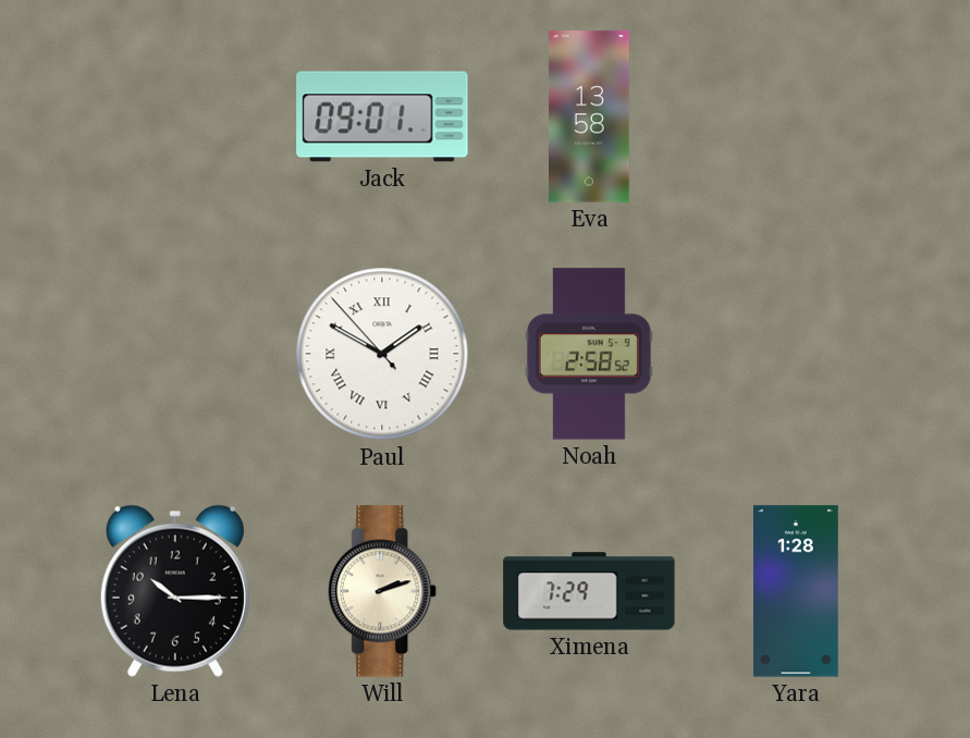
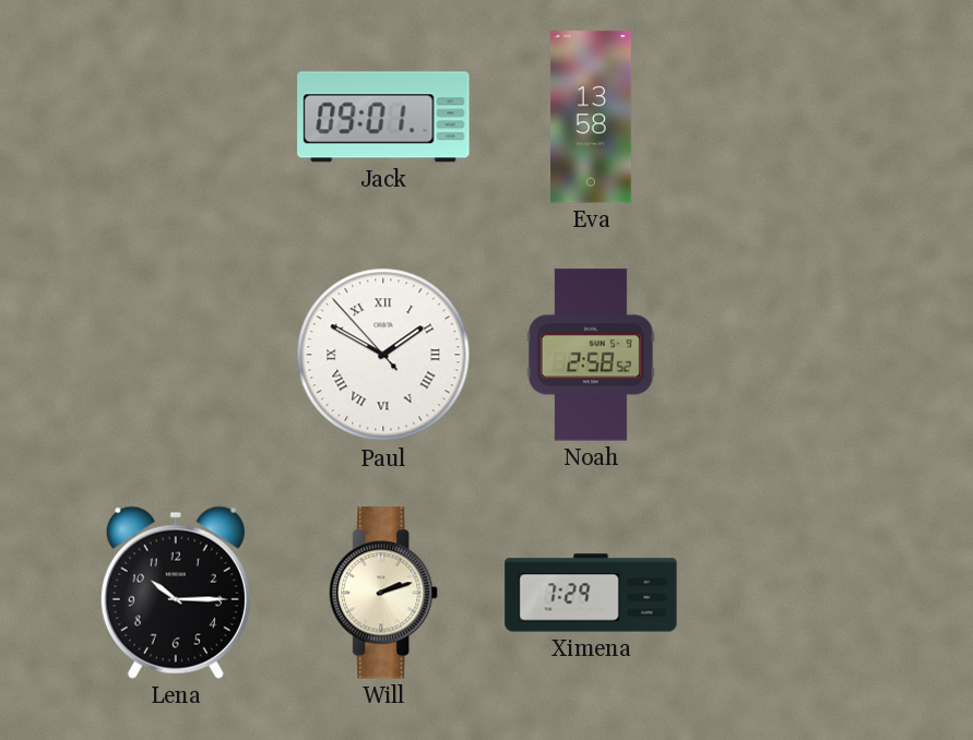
Yara: 1:28 -> none (796, 591)
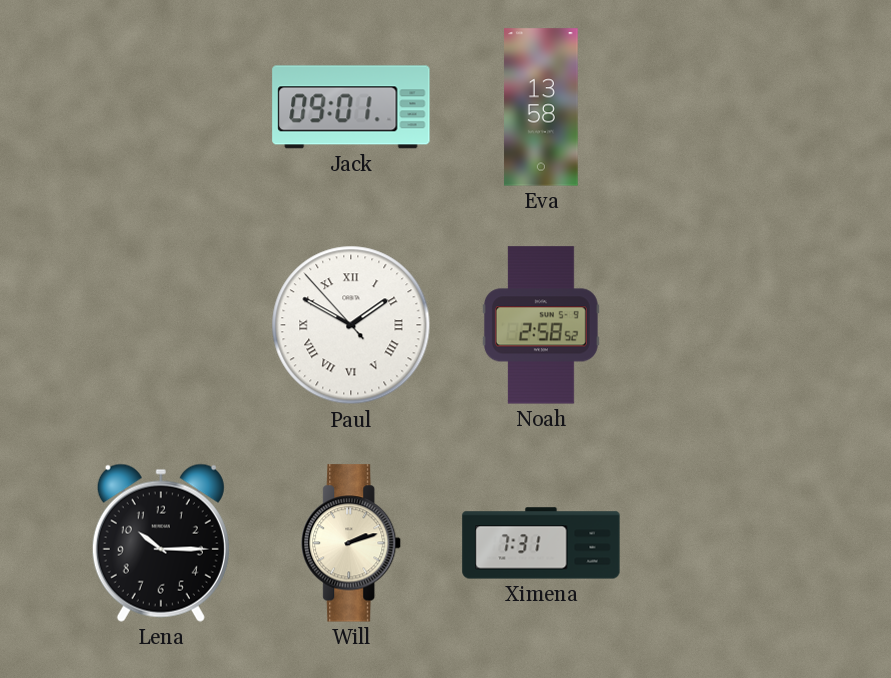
Ximena: 7:29 -> 7:31 (541, 543)
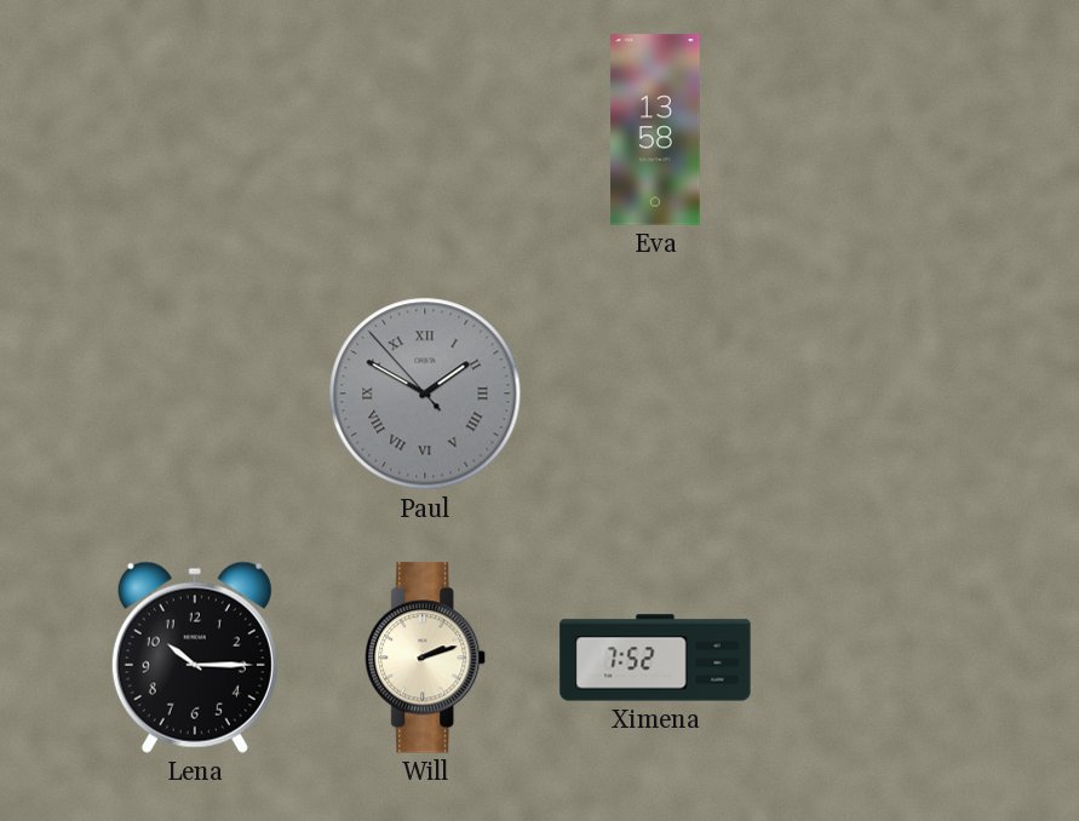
Jack: 09:01 -> none (351, 107)
Paul dial: white -> grey (425, 394)
Noah: 2:58 -> none (541, 325)
Ximena: 7:31 -> 7:52 (655, 658)
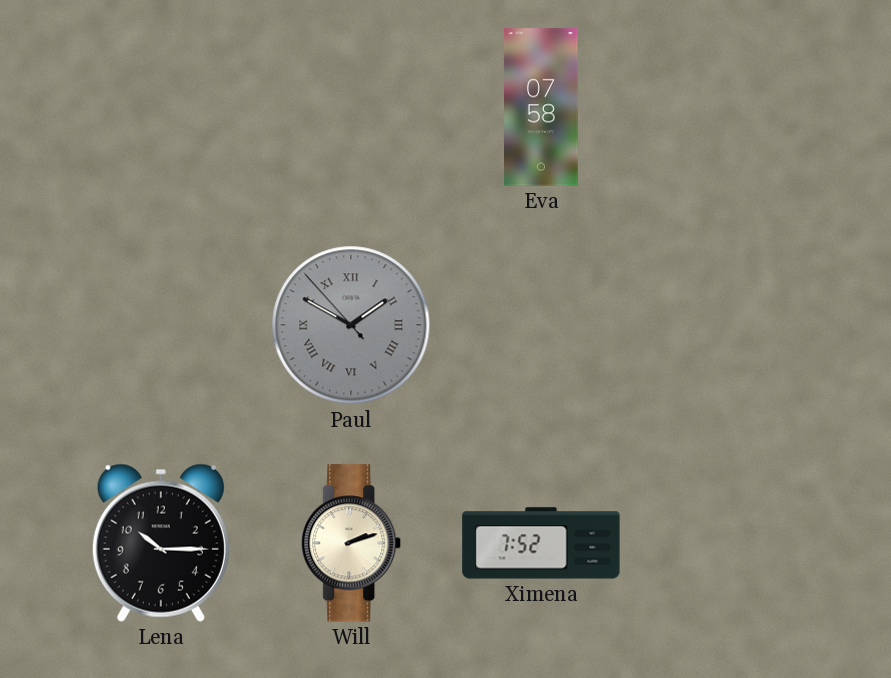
Eva: 13:58 -> 07:58 (541, 107)
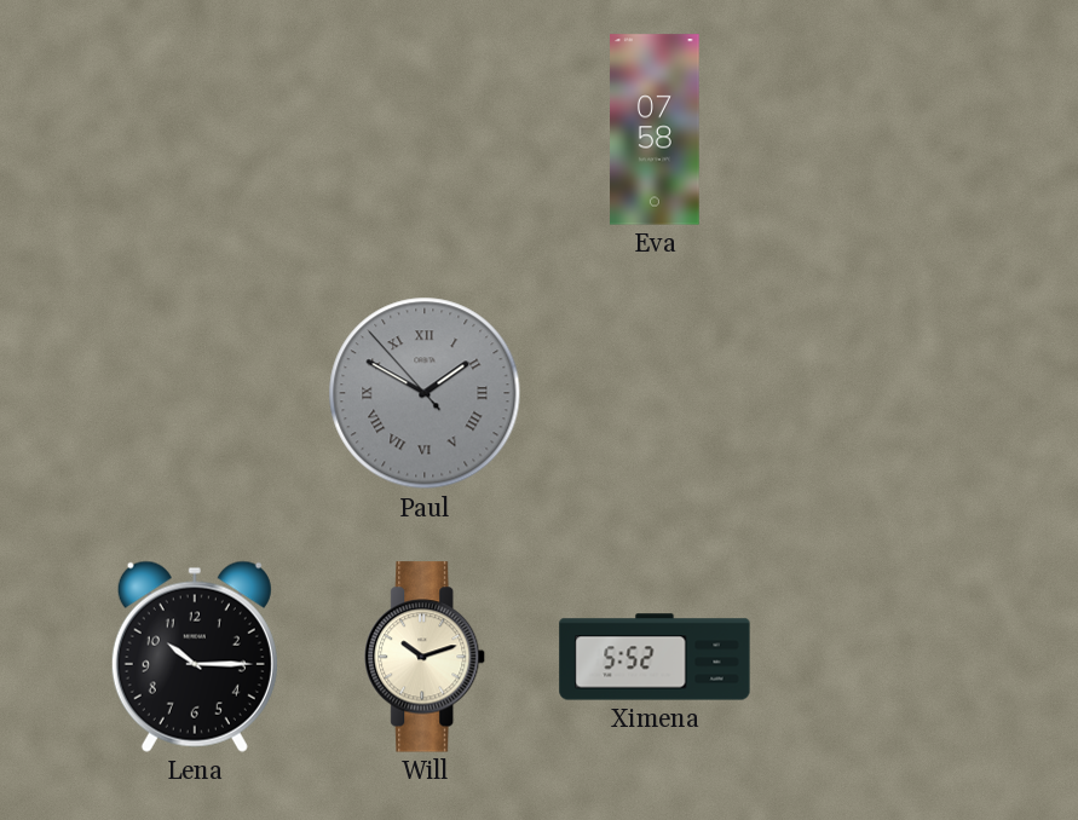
Will: 2:12 -> 10:12 (426, 657)
Ximena: 7:52 -> 5:52 (655, 657)
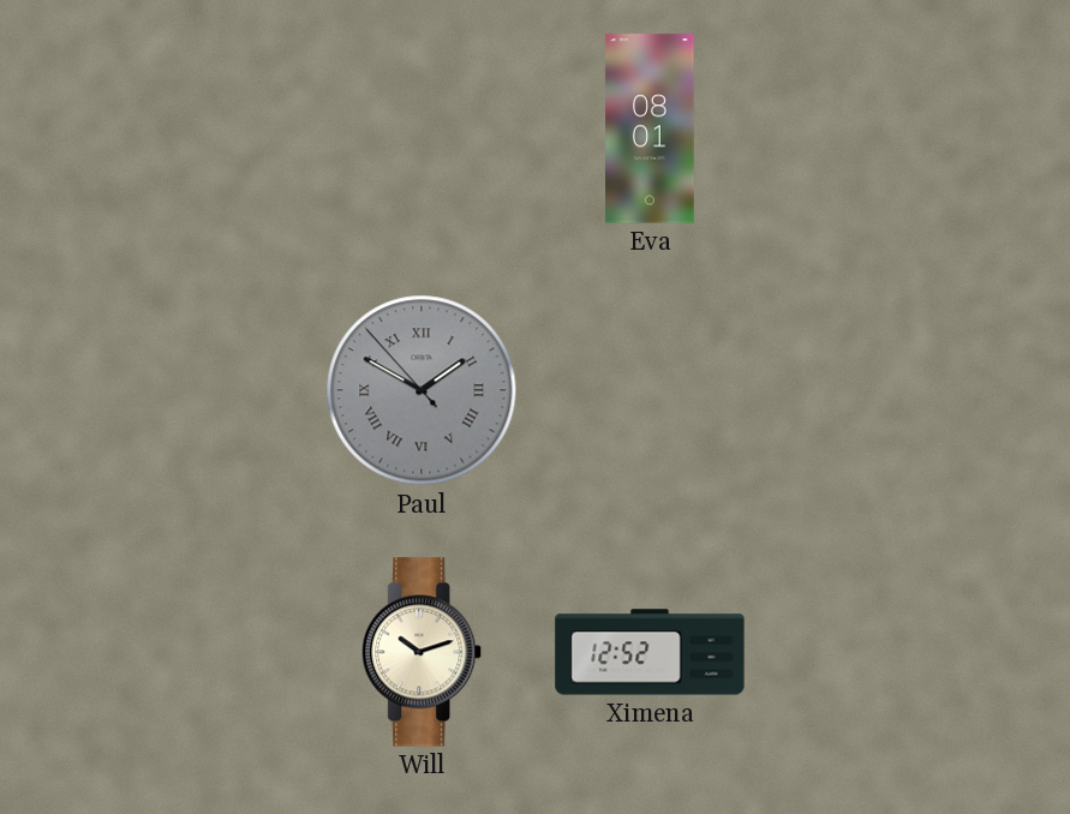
Eva: 07:58 -> 08:01 (650, 128)
Lena: 10:15 -> none (195, 657)
Ximena: 5:52 -> 12:52 (650, 652)
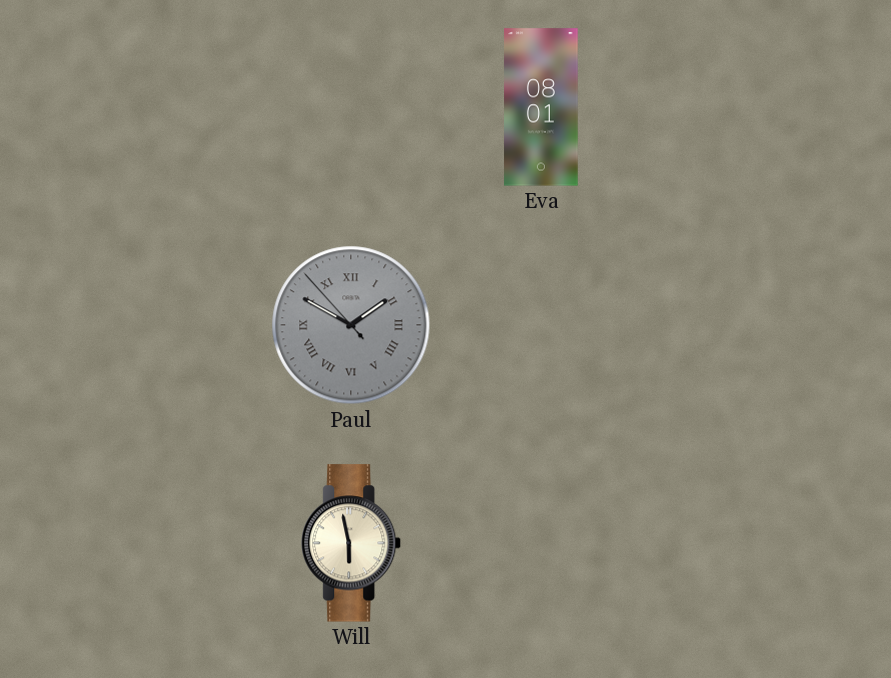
Will: 10:12 -> 5:58 (352, 543)
Ximena: 12:52 -> none (650, 652)
